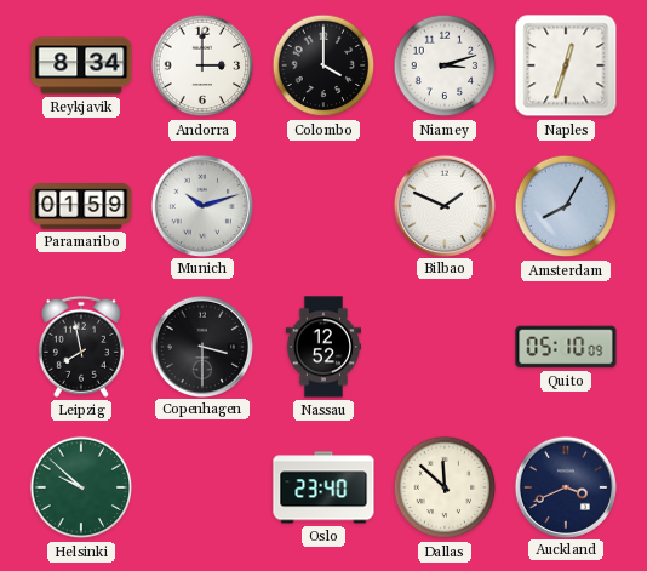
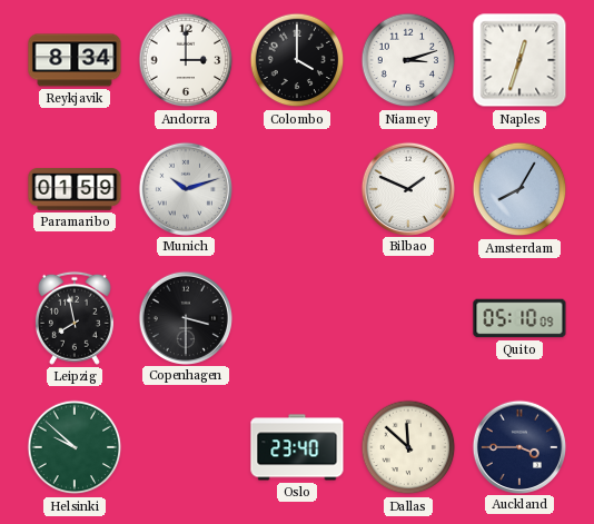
Nassau: 12:52 -> none (323, 347)
Auckland: 3:41 -> 3:45 (518, 446)
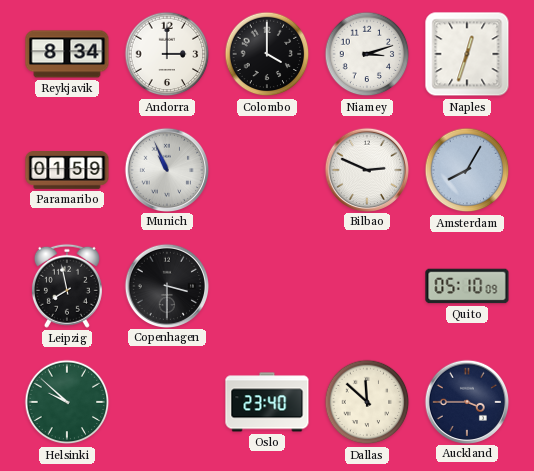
Munich: 10:12 -> 10:56 (166, 169)
Bilbao: 1:49 -> 2:49 (366, 169)
